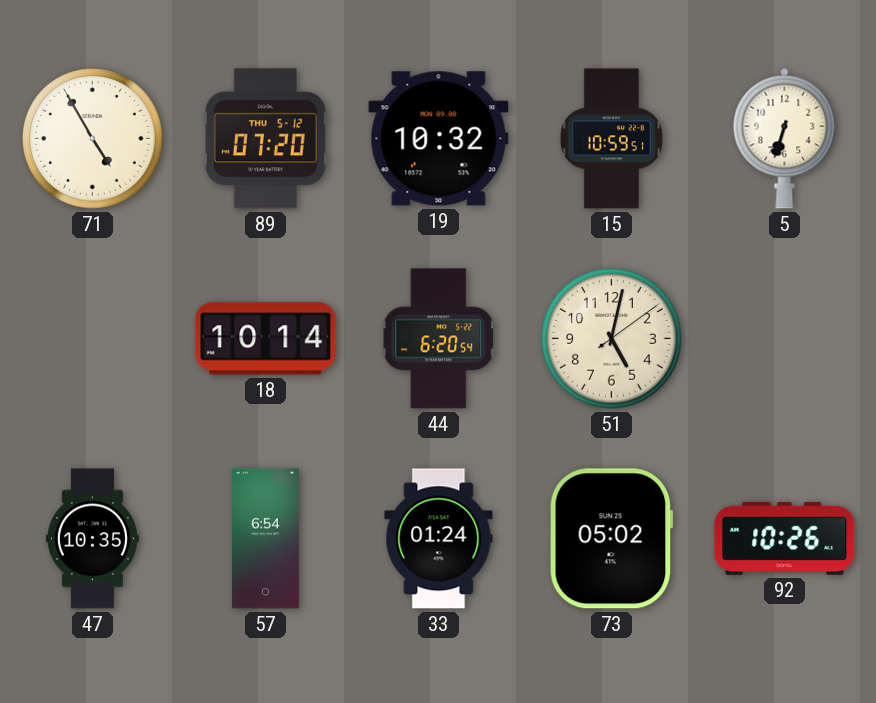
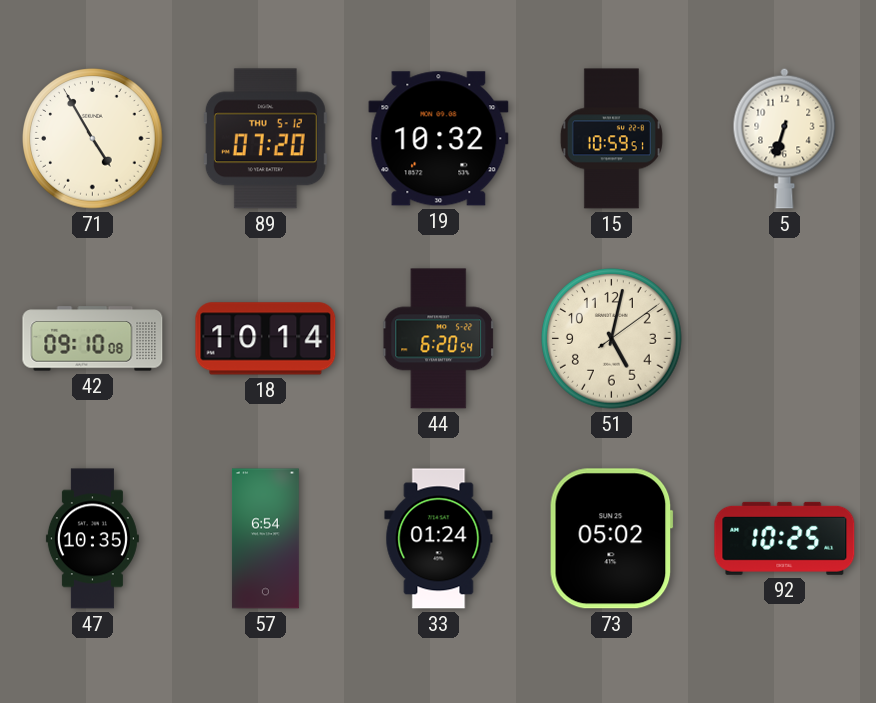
42: none -> 09:10 (93, 339)
92: 10:26 -> 10:25 (785, 538)
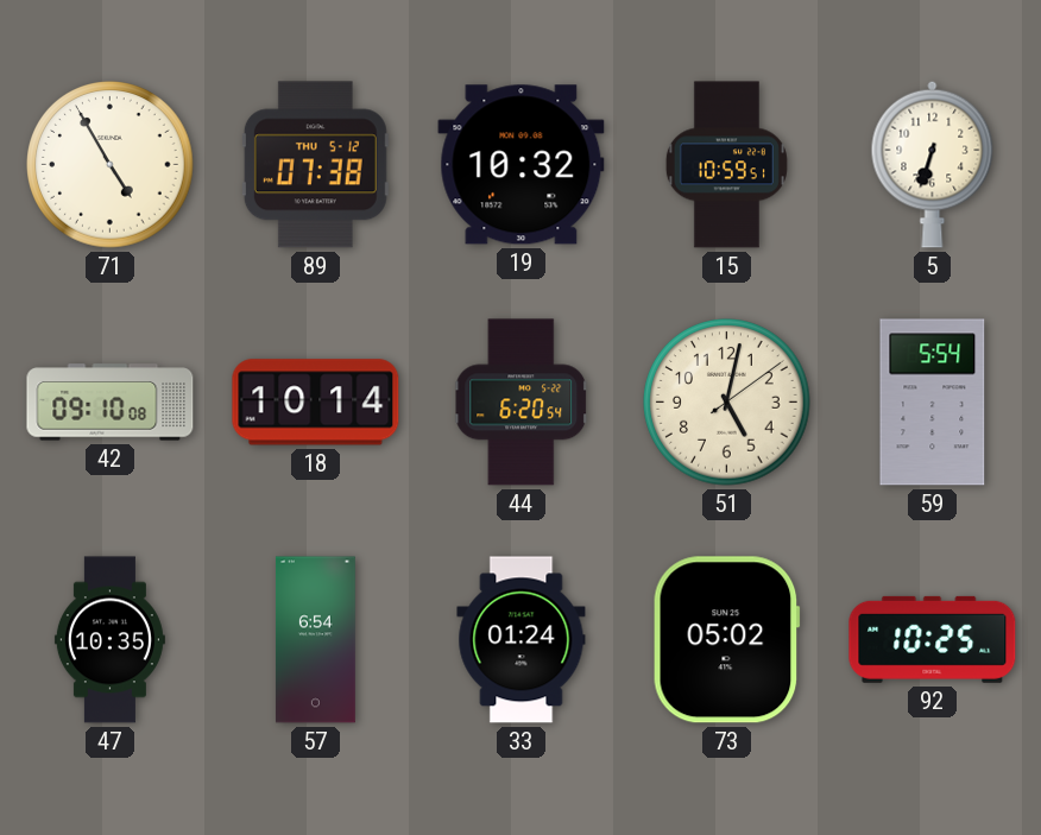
89: 07:20 -> 07:38 (315, 165)
59: none -> 5:54 (933, 403)
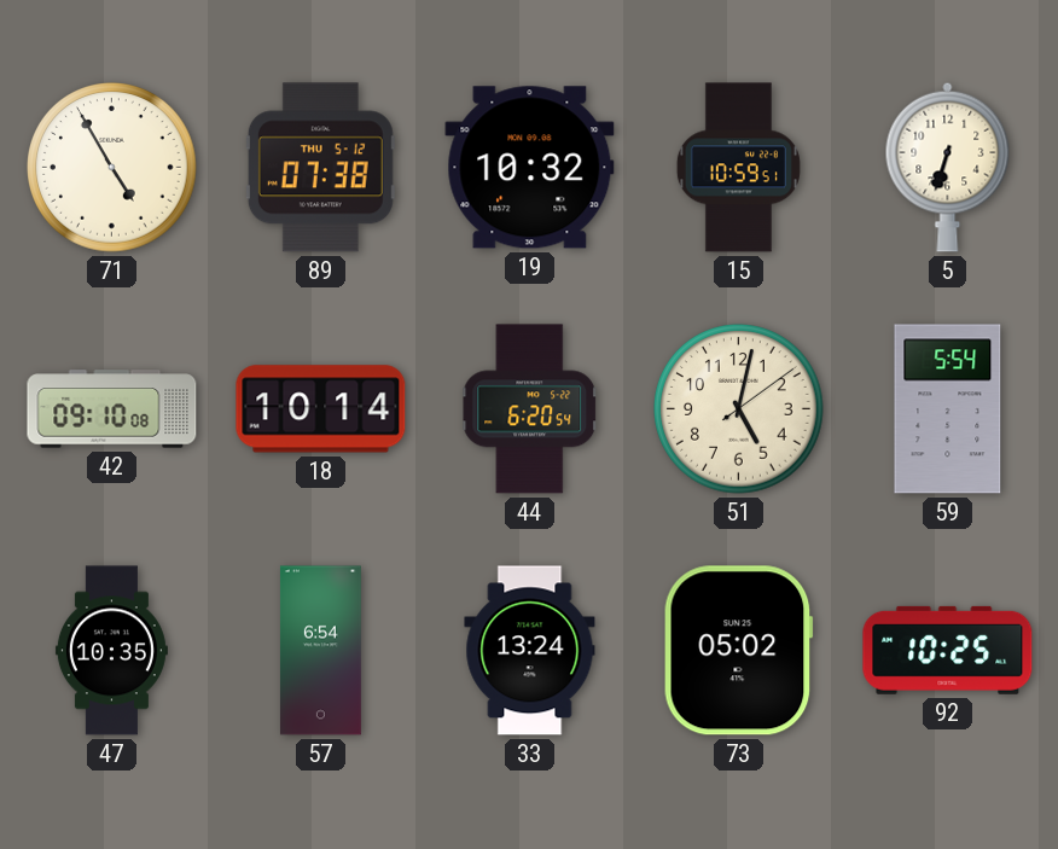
33: 01:24 -> 13:24 (530, 651)
